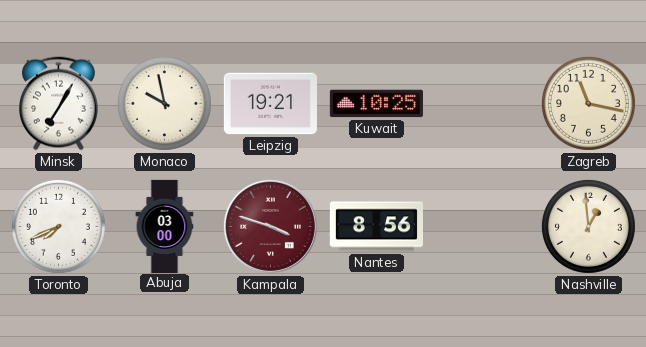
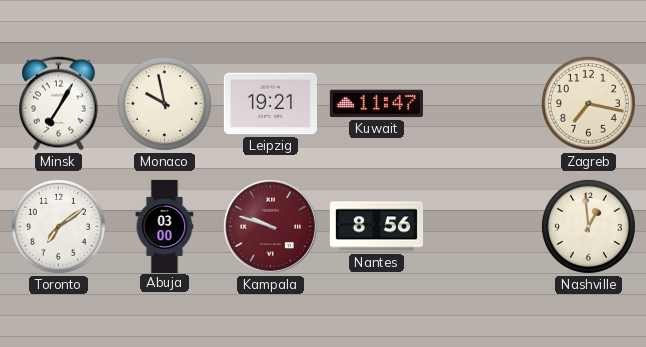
Kuwait: 10:25 -> 11:47 (376, 104)
Zagreb: 11:17 -> 7:17 (588, 103)
Toronto: 7:41 -> 7:09 (58, 226)
Kampala: 3:48 -> 9:48 (270, 226)
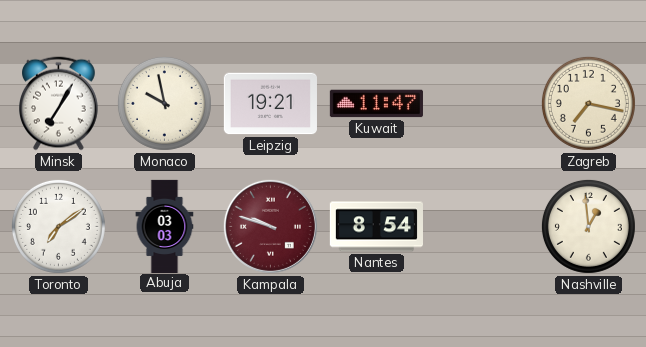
Abuja: 03:00 -> 03:03 (165, 226)
Nantes: 8:56 -> 8:54 (376, 227)
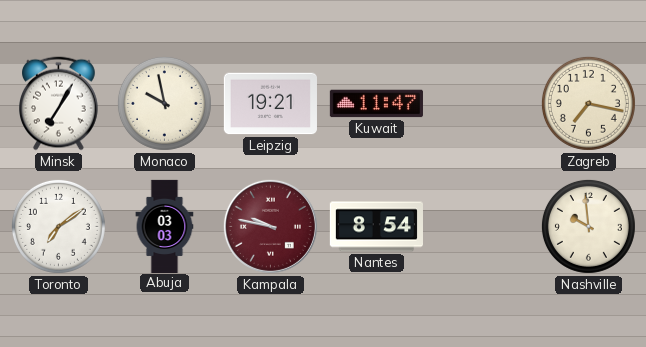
Kampala: 9:48 -> 9:47 (270, 226)
Nashville: 12:59 -> 9:59 (588, 226)
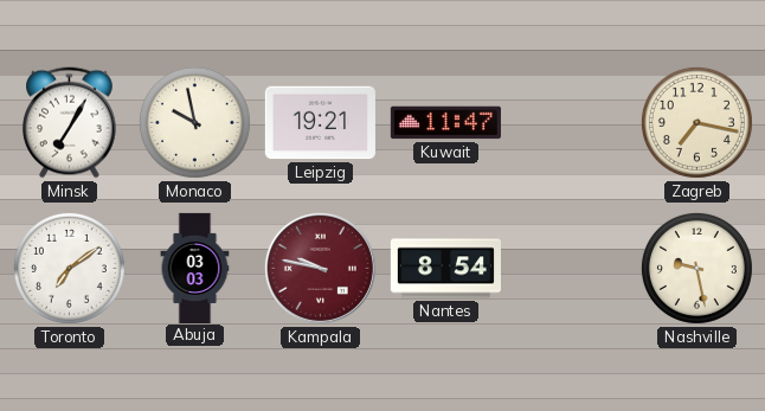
Nashville: 9:59 -> 9:28 (696, 268)
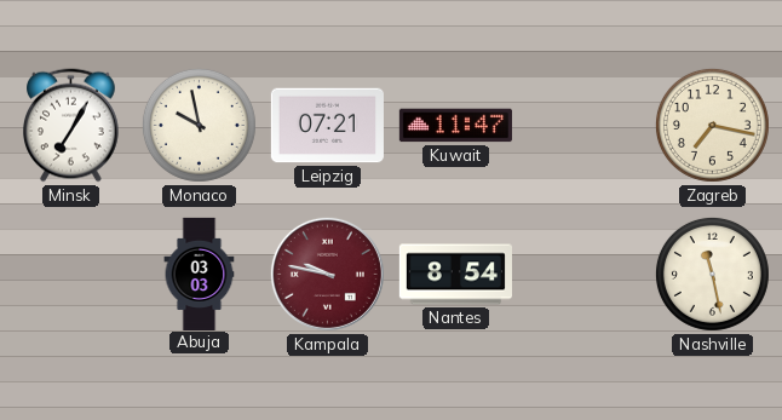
Leipzig: 19:21 -> 07:21 (327, 126)
Toronto: 7:09 -> none (69, 268)
Nashville: 9:28 -> 11:28 (712, 274)
